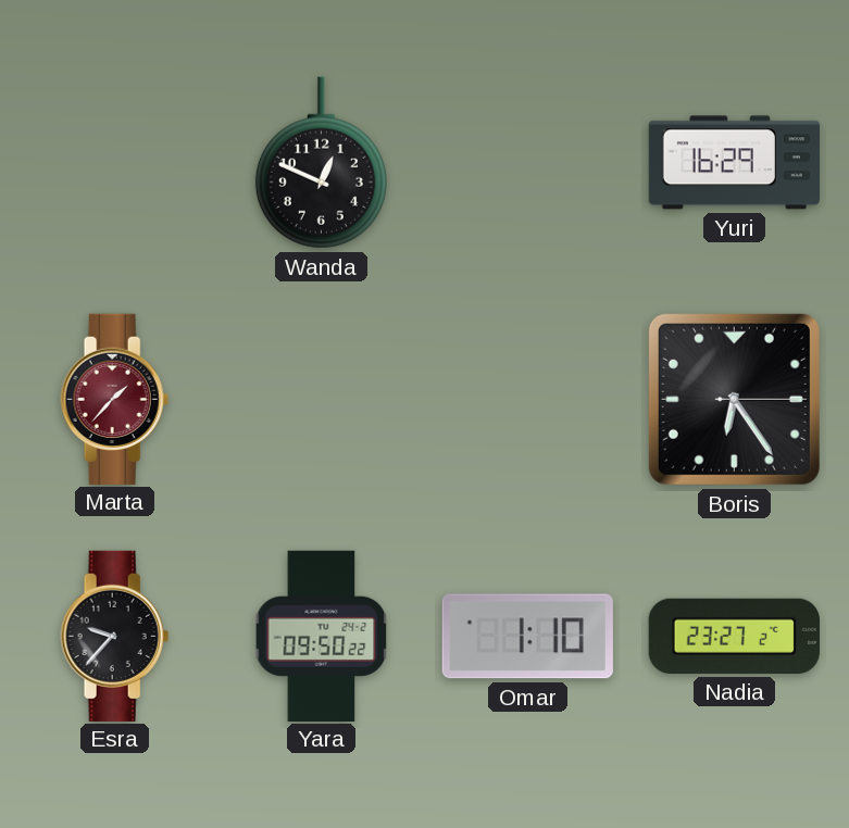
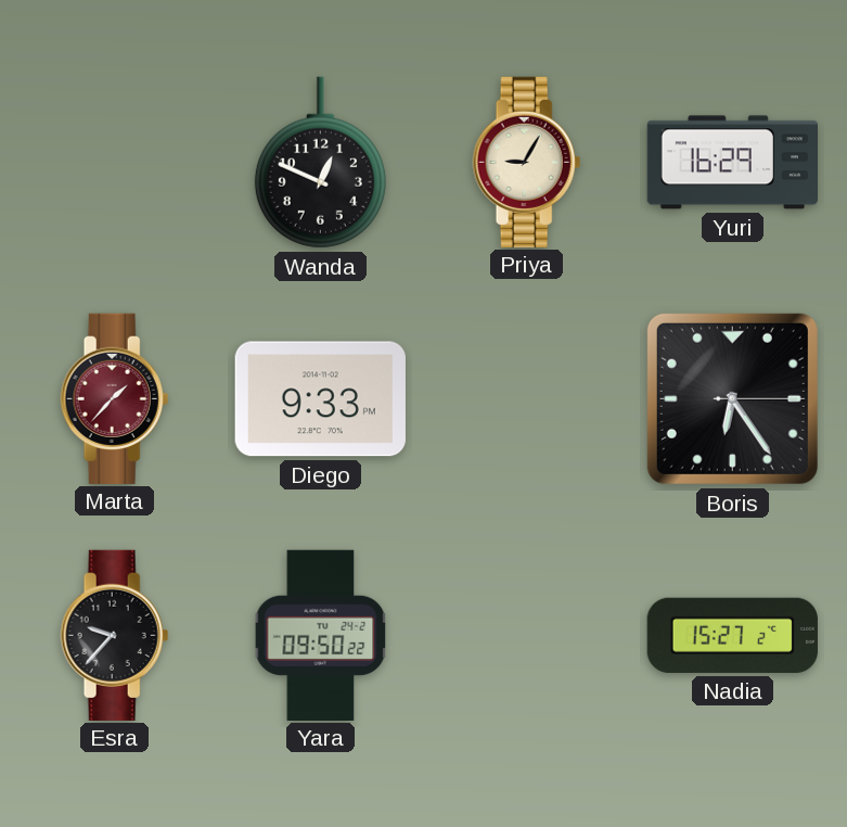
Priya: none -> 9:05 (527, 162)
Diego: none -> 9:33 (320, 399)
Omar: 1:10 -> none (527, 637)
Nadia: 23:27 -> 15:27 (732, 635)
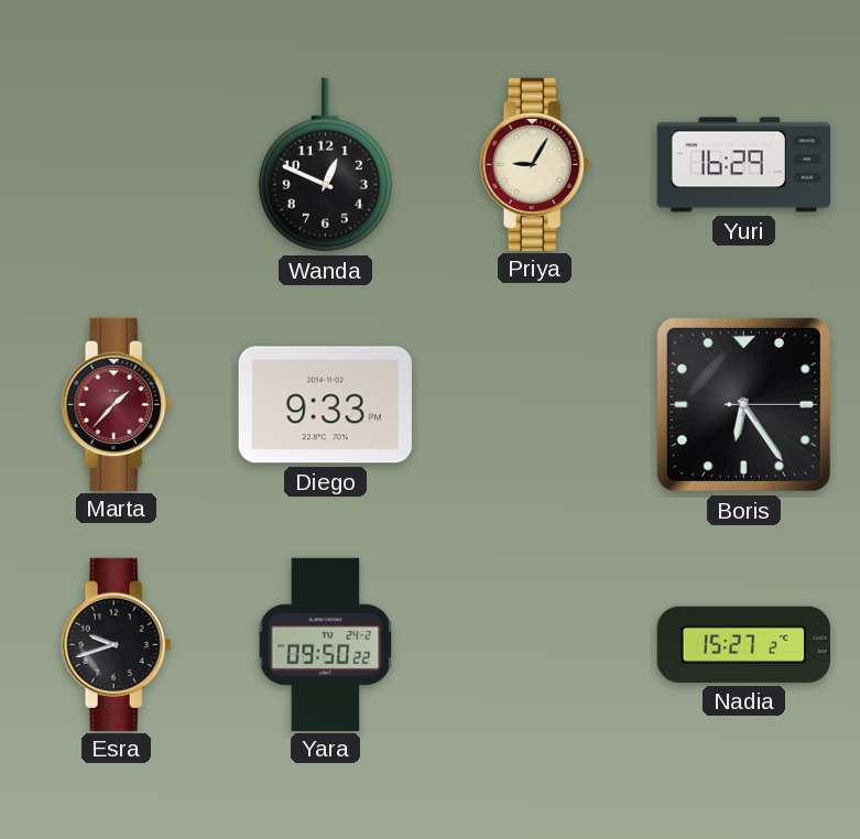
Esra: 9:37 -> 9:42 (117, 644)
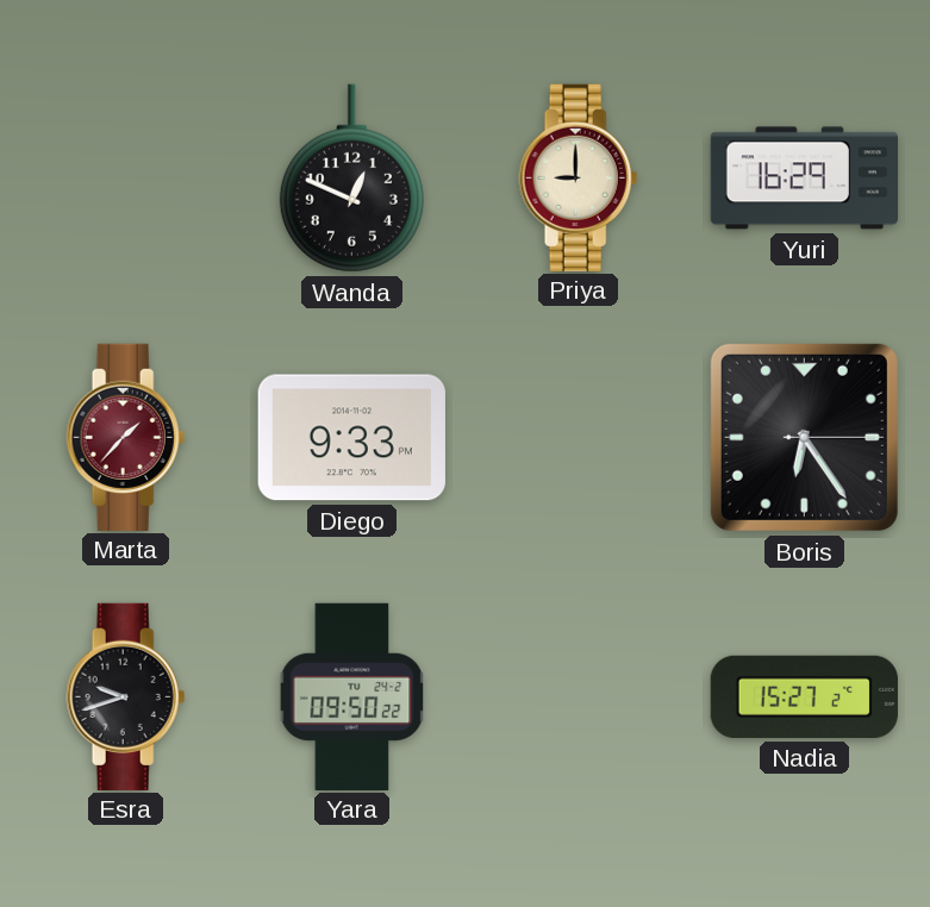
Priya: 9:05 -> 9:00 (579, 177)
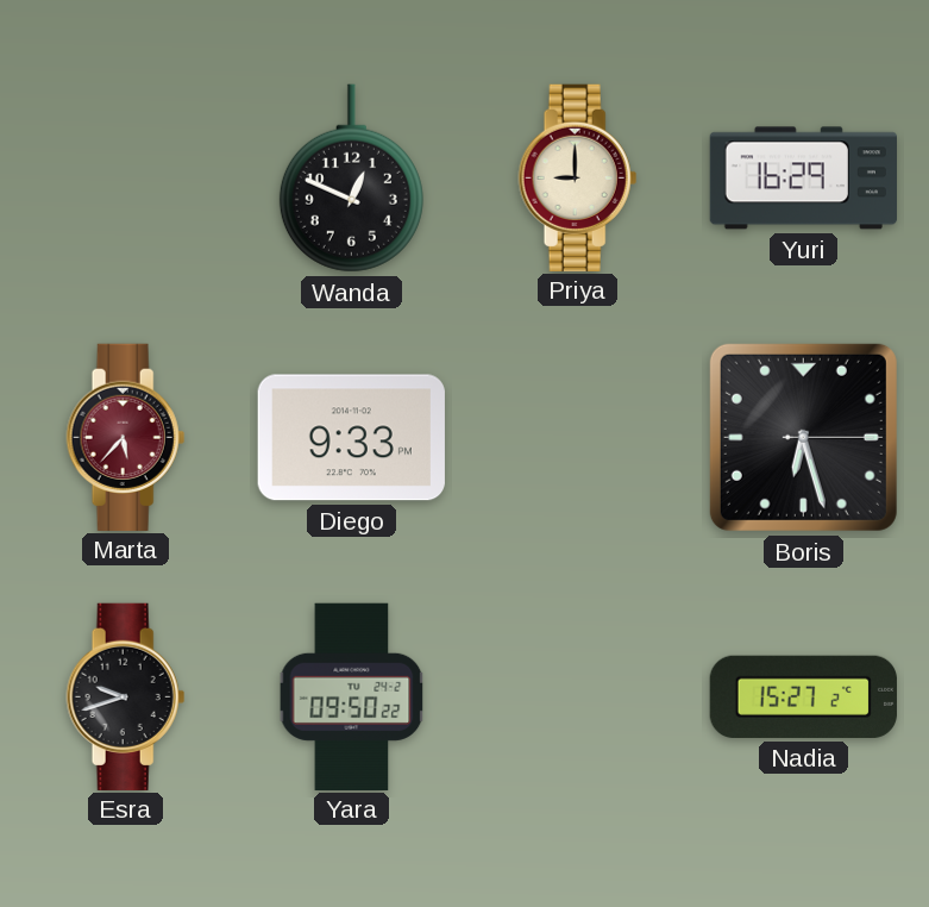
Marta: 1:37 -> 5:37 (126, 437)
Boris: 6:24 -> 6:27 (803, 437)
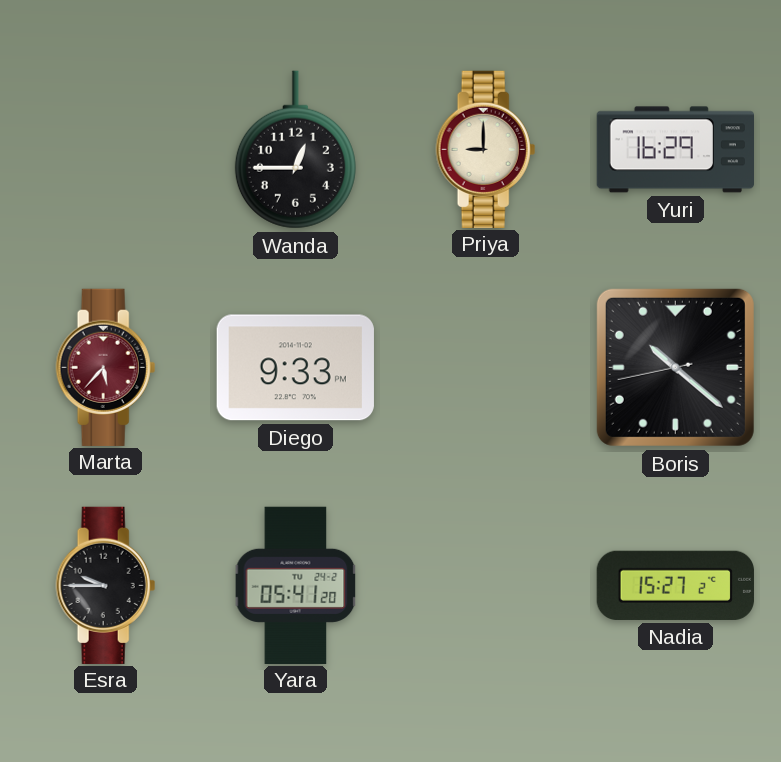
Wanda: 12:49 -> 12:45 (295, 150)
Boris: 6:27 -> 10:21 (675, 367)
Esra: 9:42 -> 9:45 (106, 585)
Yara: 09:50 -> 05:41 (296, 585)
